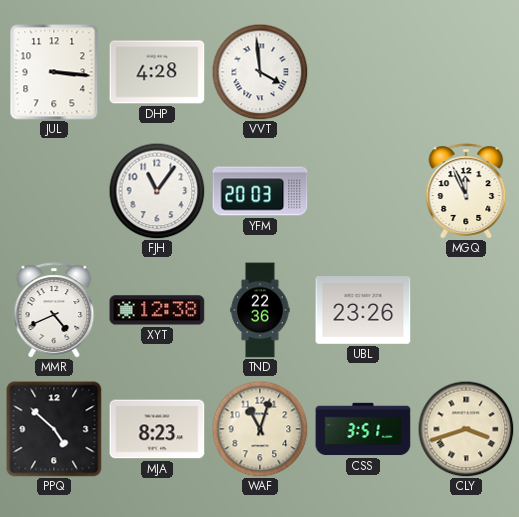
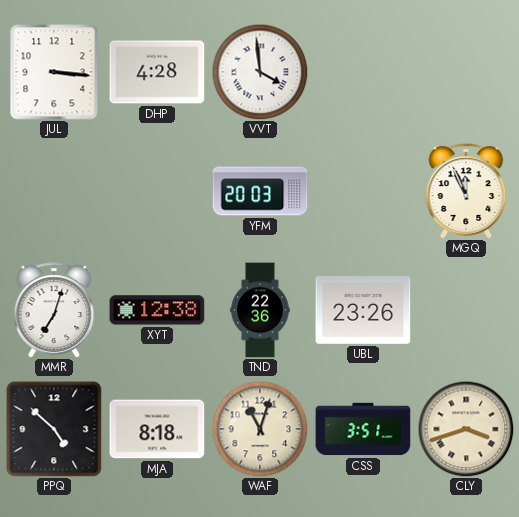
FJH: 11:06 -> none (157, 191)
MMR: 4:41 -> 7:03 (54, 310)
MJA: 8:23 -> 8:18 (157, 429)
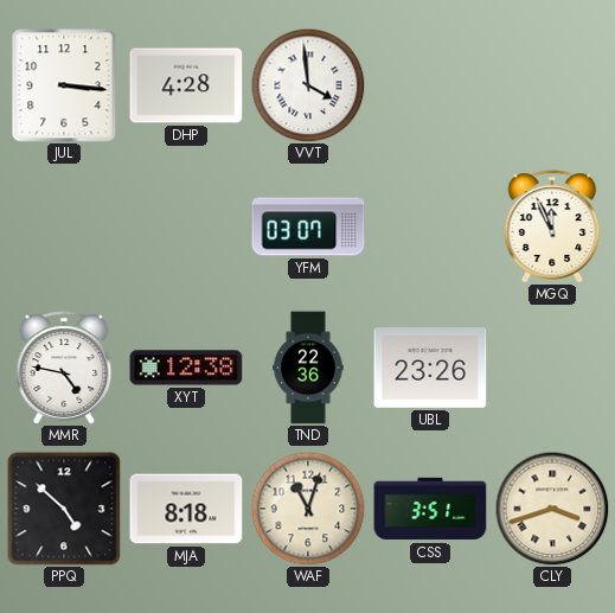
YFM: 20:03 -> 03:07 (308, 226)
MMR: 7:03 -> 4:47 (64, 368)
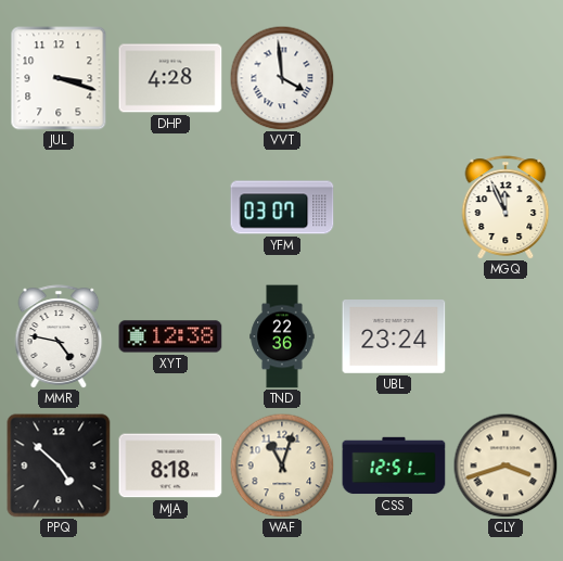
JUL: 3:16 -> 3:18 (59, 78)
UBL: 23:26 -> 23:24 (394, 337)
CSS: 3:51 -> 12:51 (394, 466)
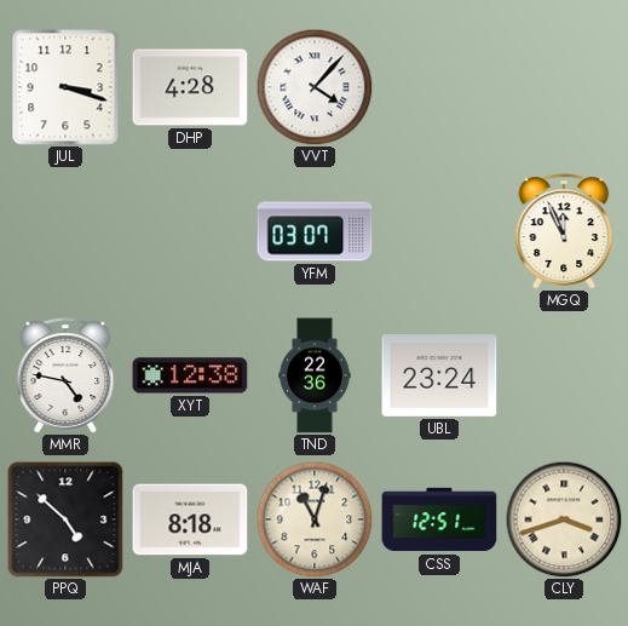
VVT: 3:59 -> 4:07 (315, 87)
